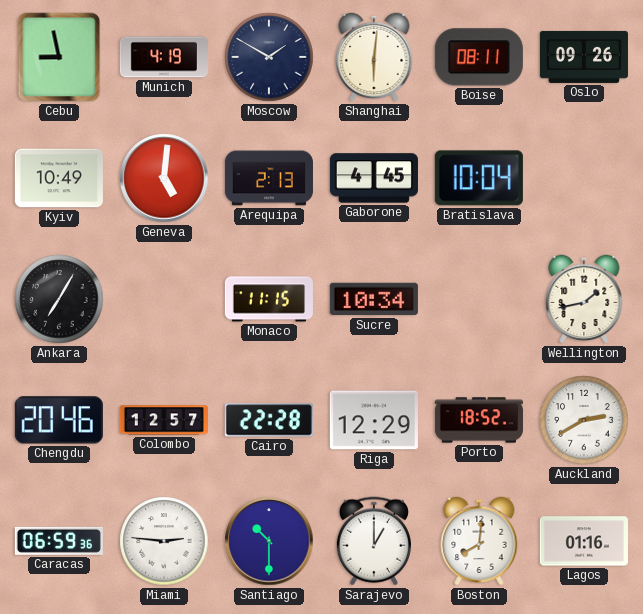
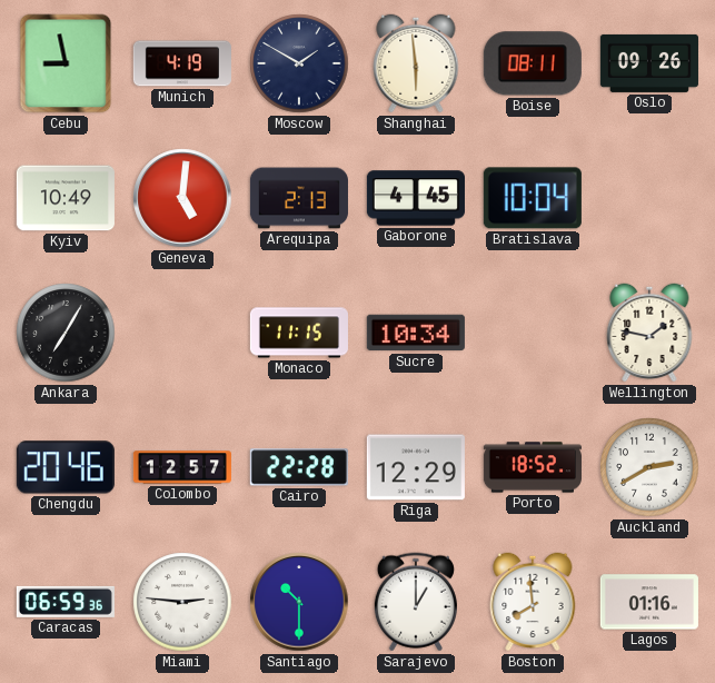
Shanghai: 6:01 -> 5:59 (416, 63)
Wellington: 1:43 -> 1:47 (649, 333)
Boston: 8:01 -> 7:59 (533, 602)
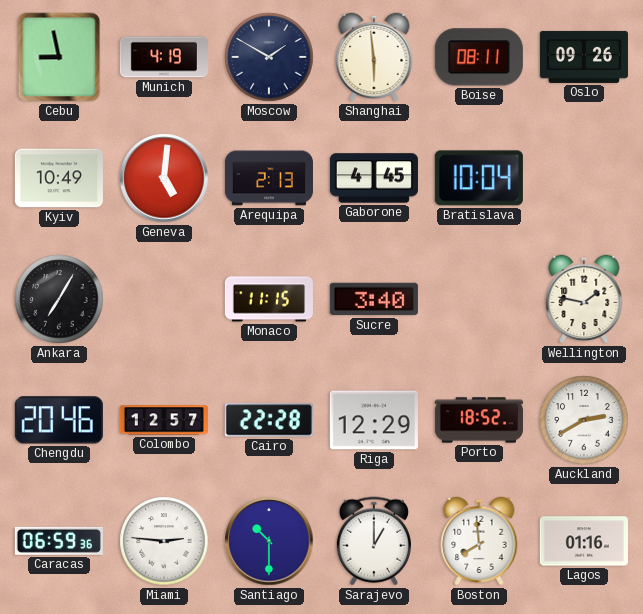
Sucre: 10:34 -> 3:40 (374, 299)
